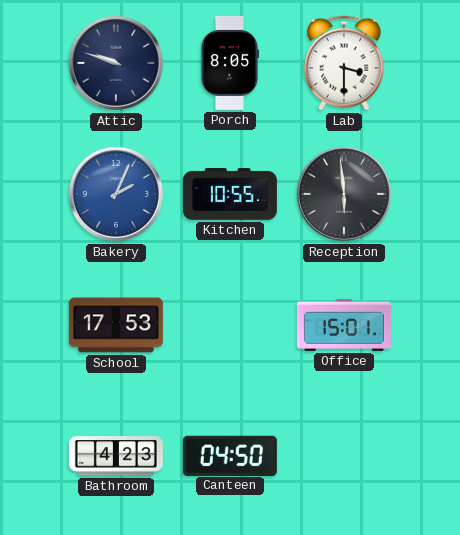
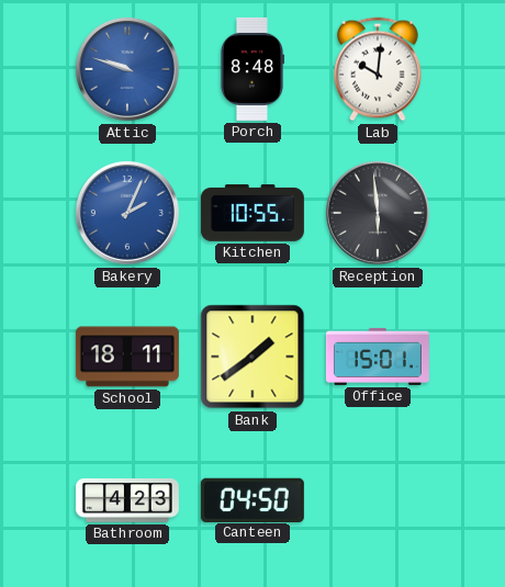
Attic dial: navy -> blue (127, 69)
Porch: 8:05 -> 8:48 (251, 69)
Lab: 3:30 -> 10:01 (379, 69)
School: 17:53 -> 18:11 (127, 357)
Bank: none -> 1:39 (252, 357)
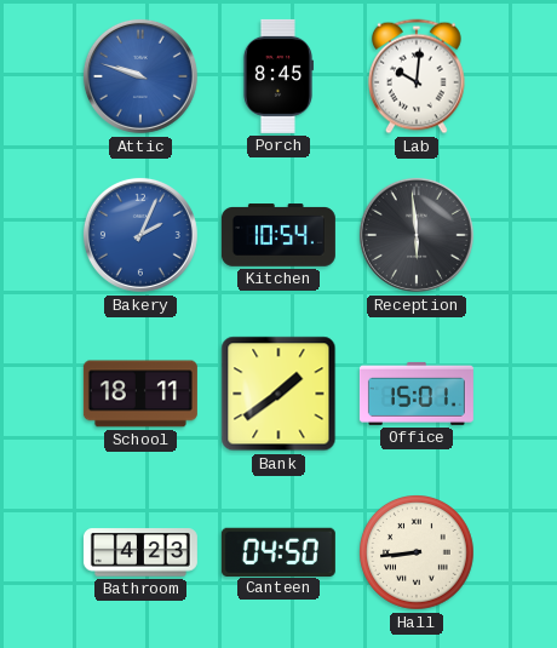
Porch: 8:48 -> 8:45 (277, 76)
Kitchen: 10:55 -> 10:54 (278, 235)
Hall: none -> 8:44 (418, 554)
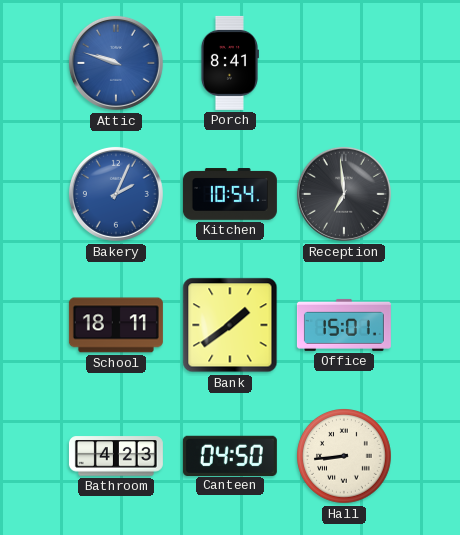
Porch: 8:45 -> 8:41 (229, 63)
Lab: 10:01 -> none (418, 76)
Reception: 5:59 -> 6:59 (344, 194)
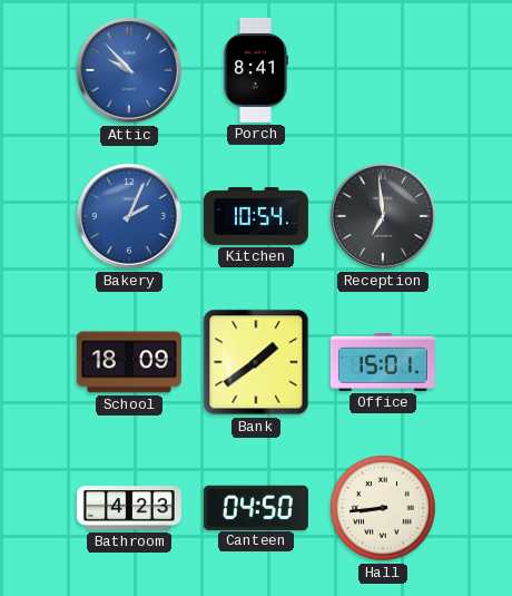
Attic: 9:48 -> 9:53 (129, 70)
School: 18:11 -> 18:09 (129, 362)
